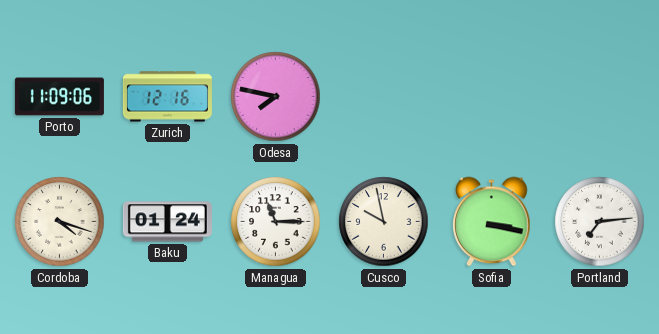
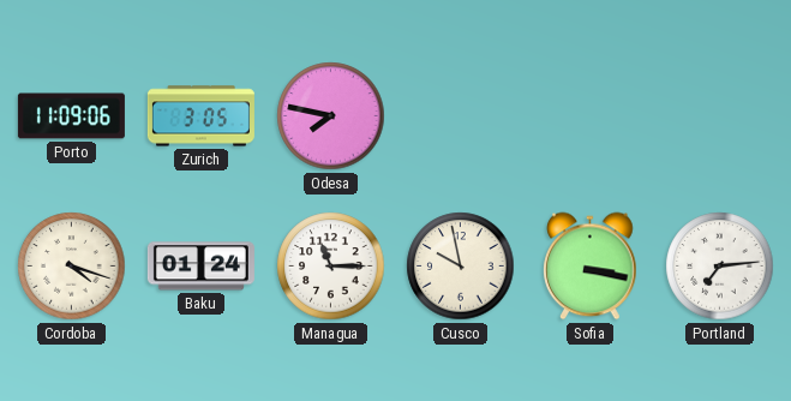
Zurich: 12:16 -> 3:05 (200, 116)
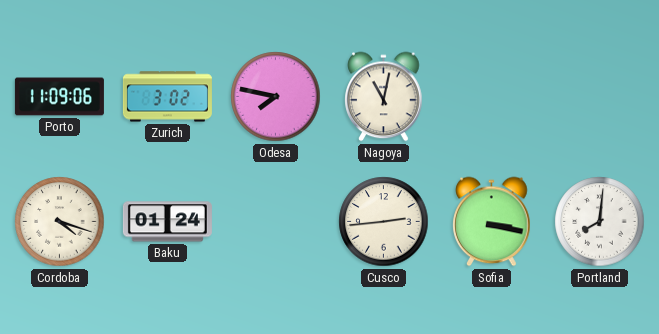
Zurich: 3:05 -> 3:02 (167, 97)
Nagoya: none -> 11:02 (384, 97)
Managua: 11:15 -> none (331, 267)
Cusco: 9:58 -> 2:44 (384, 222)
Portland: 7:14 -> 8:01 (600, 222)
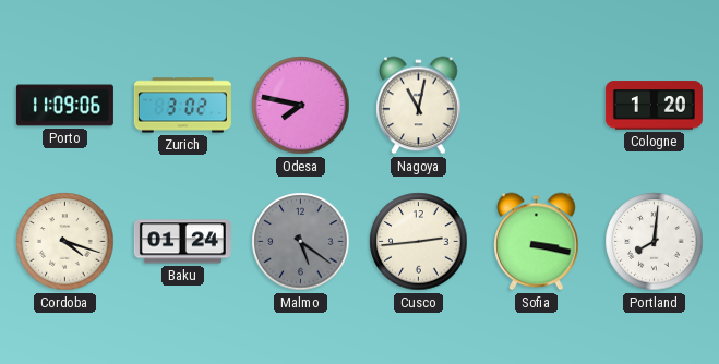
Cologne: none -> 1:20 (654, 106)
Malmo: none -> 5:21 (301, 242)
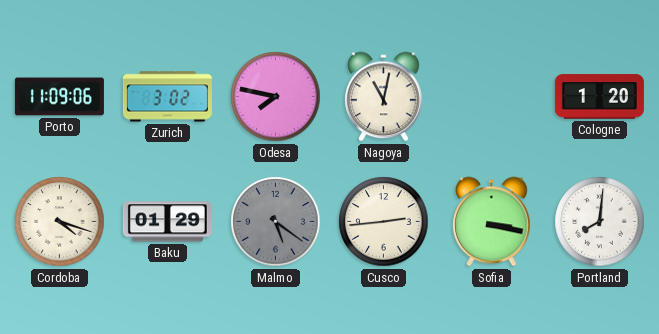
Baku: 01:24 -> 01:29 (167, 222)
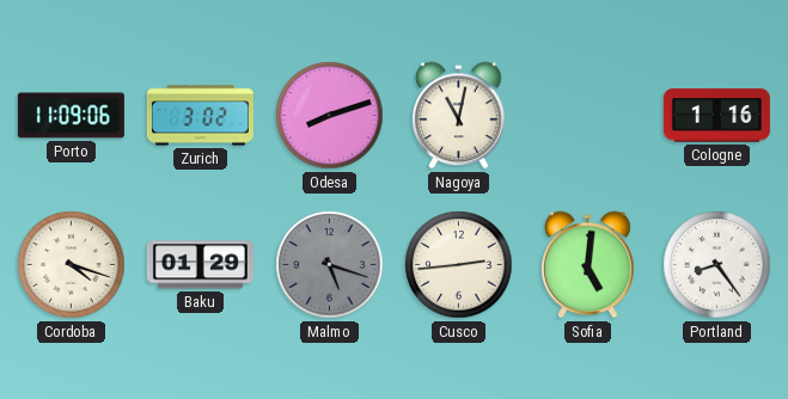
Odesa: 7:47 -> 8:12 (330, 116)
Cologne: 1:20 -> 1:16 (716, 116)
Malmo: 5:21 -> 5:18 (330, 265)
Sofia: 3:17 -> 5:01 (588, 265)
Portland: 8:01 -> 8:24 (717, 265)
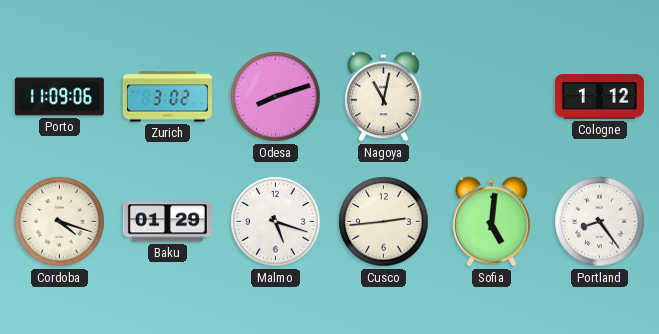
Cologne: 1:16 -> 1:12 (599, 97)
Malmo dial: grey -> white (276, 222)
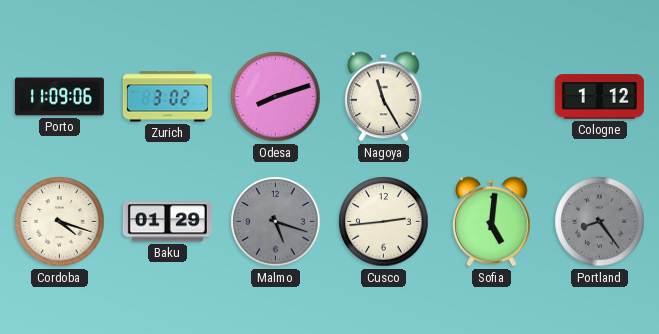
Nagoya: 11:02 -> 11:25 (384, 97)
Malmo dial: white -> grey (276, 222)
Portland dial: white -> grey (600, 222)
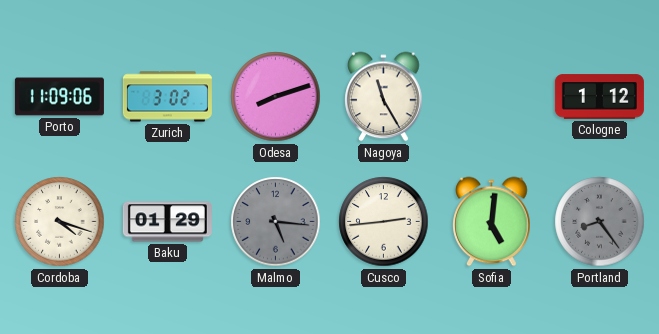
Malmo: 5:18 -> 5:16 (276, 222)
